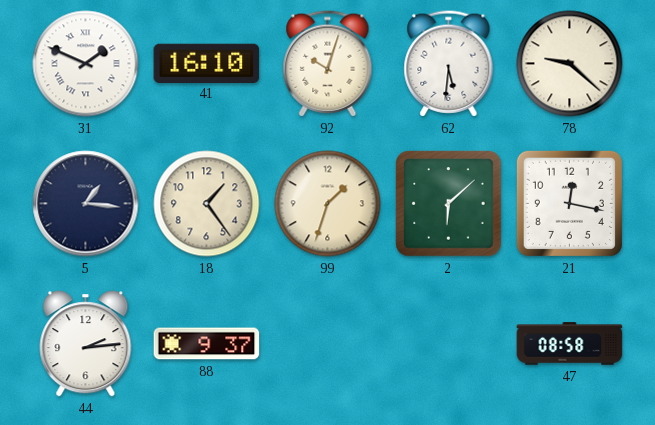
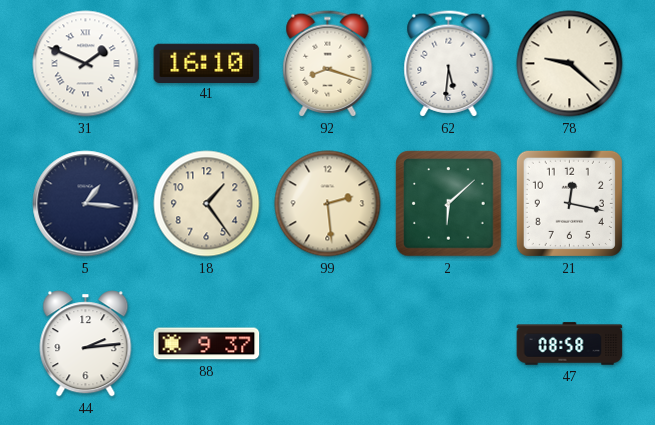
92: 10:03 -> 8:18 (328, 64)
99: 1:33 -> 2:29 (328, 204)
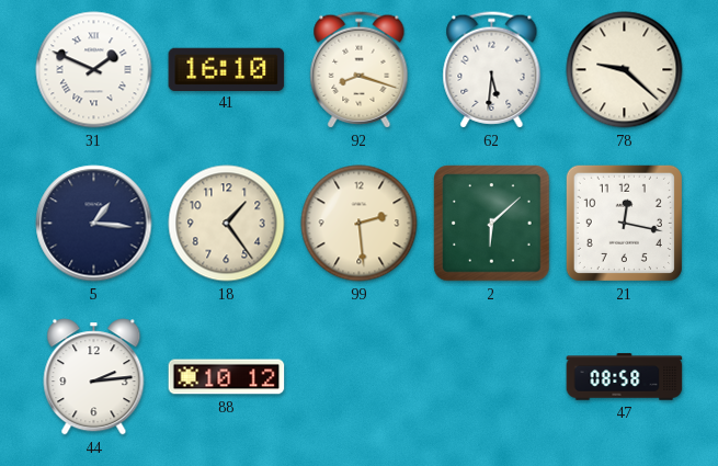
88: 9:37 -> 10:12 (227, 377)
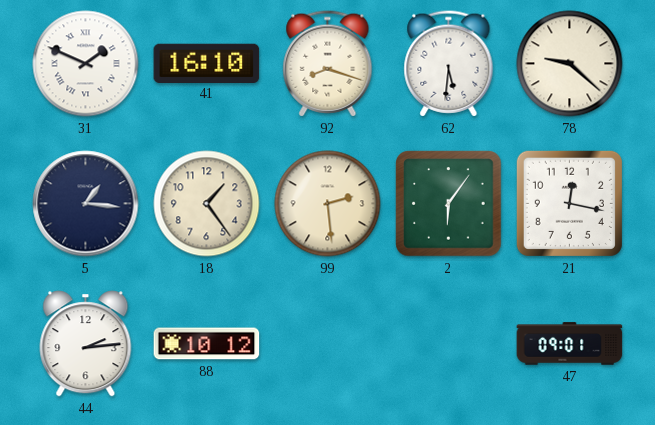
2: 6:08 -> 6:06 (449, 204)
47: 08:58 -> 09:01 (570, 344)
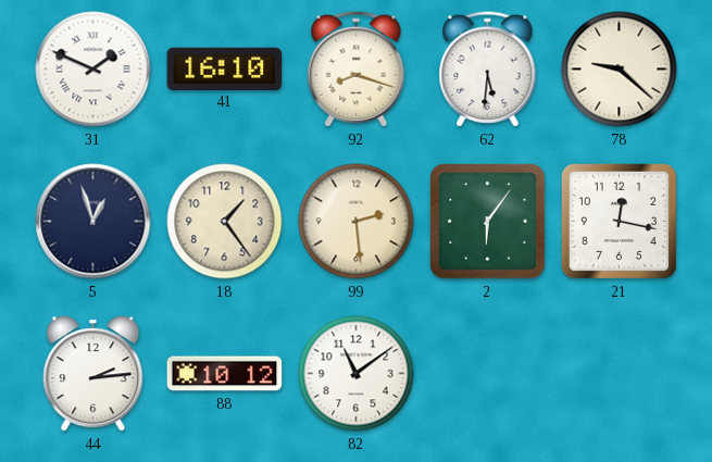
5: 1:16 -> 12:57 (93, 222)
82: none -> 11:09 (357, 374)
47: 09:01 -> none (570, 344)
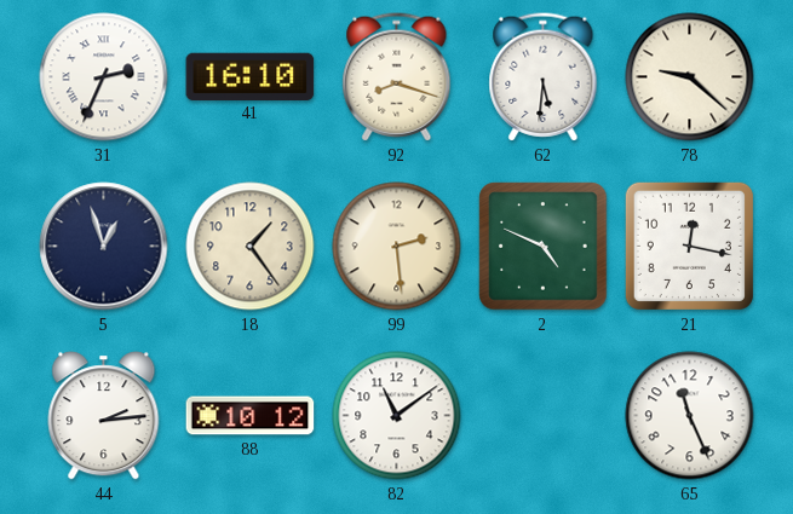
31: 1:49 -> 2:34 (104, 77)
2: 6:06 -> 4:49 (544, 247)
65: none -> 11:26 (690, 416)
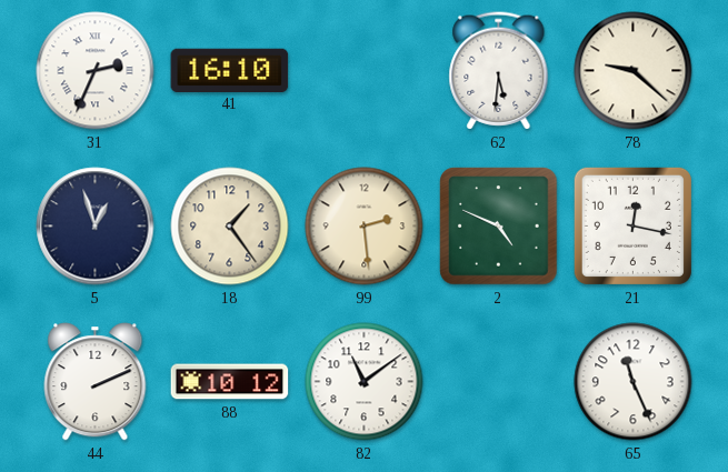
92: 8:18 -> none (397, 77)
44: 2:14 -> 2:11 (96, 382)
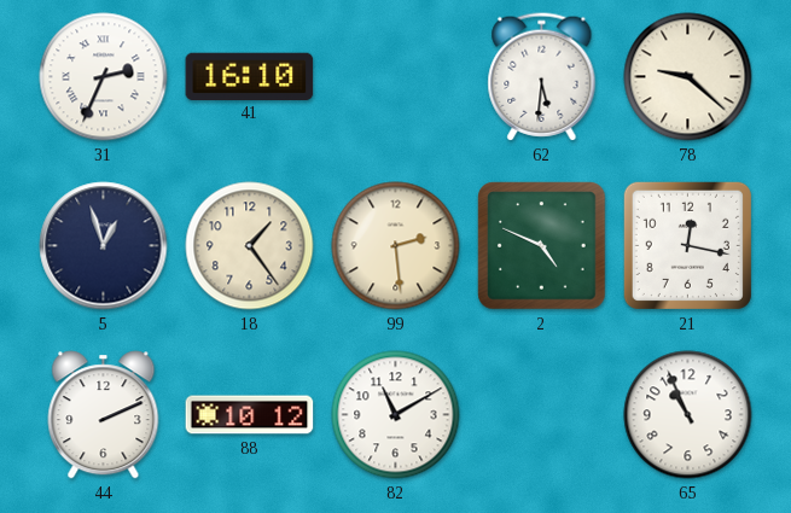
82: 11:09 -> 11:10 (396, 415)
65: 11:26 -> 10:56 (688, 415)
